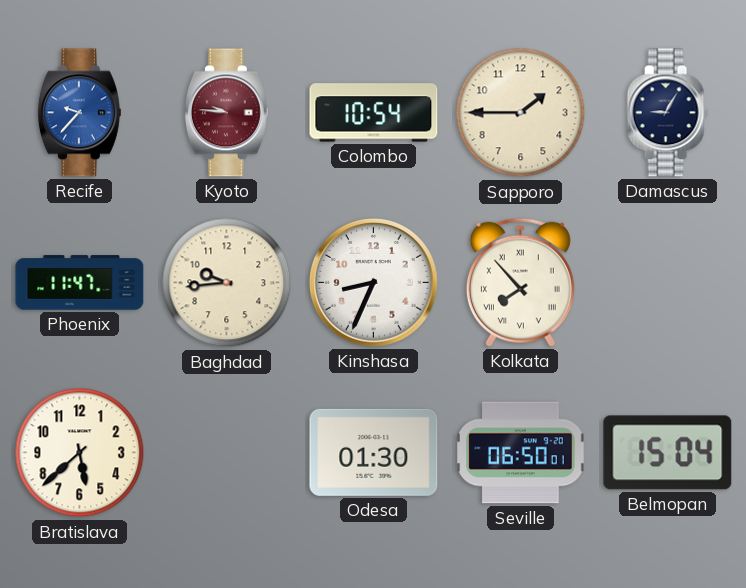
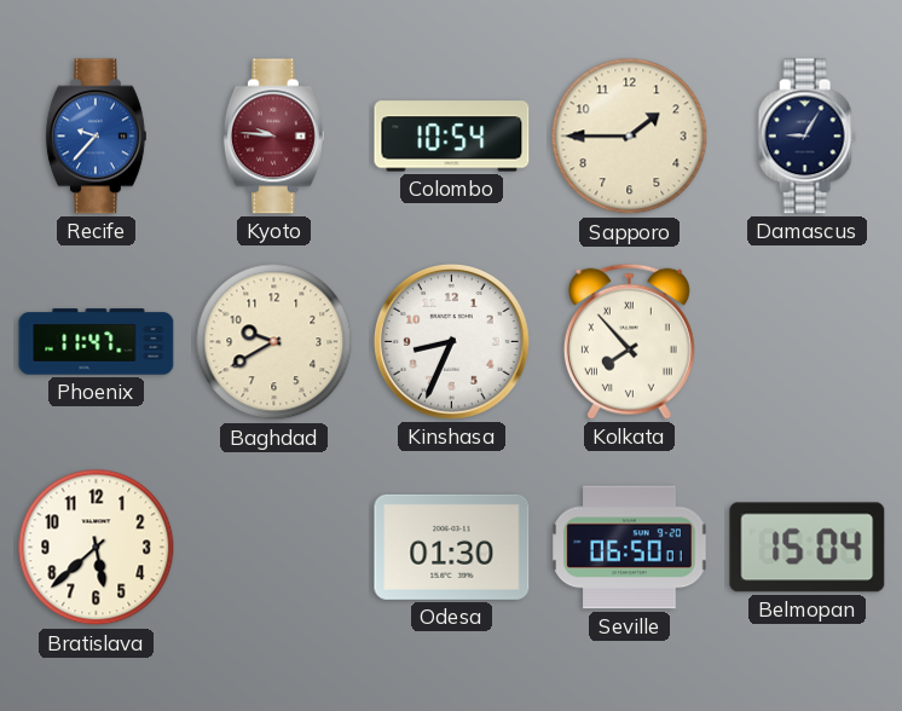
Baghdad: 9:44 -> 9:40 (274, 342)
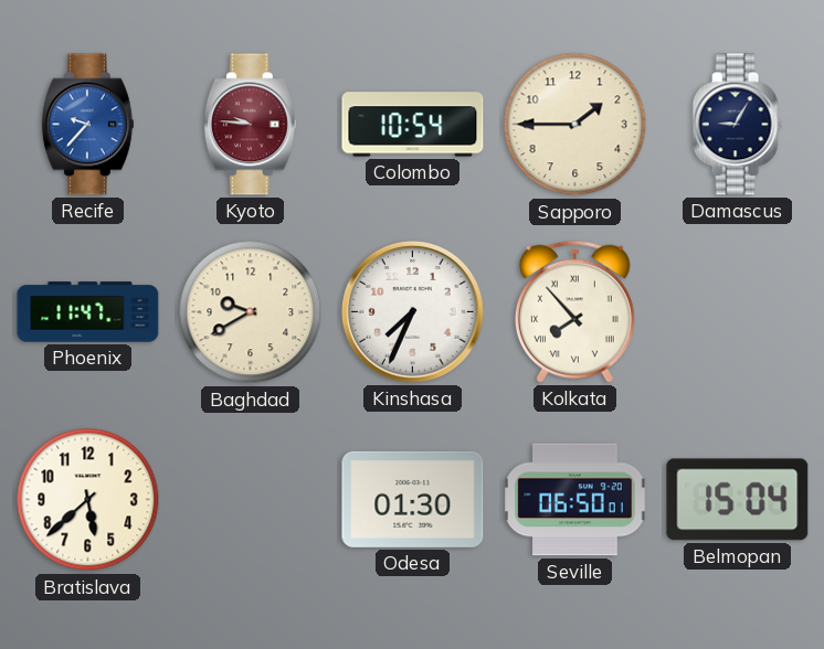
Kinshasa: 8:34 -> 7:34 (413, 312)
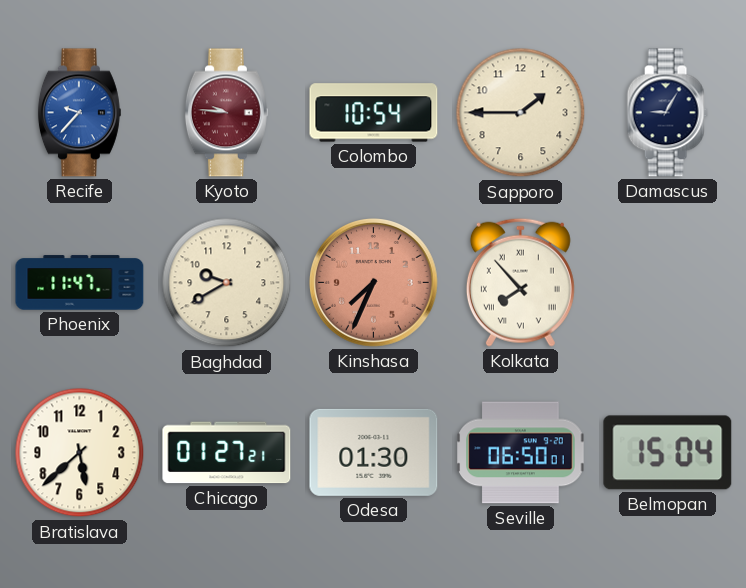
Kinshasa dial: white -> salmon (374, 283)
Chicago: none -> 01:27 (227, 453)
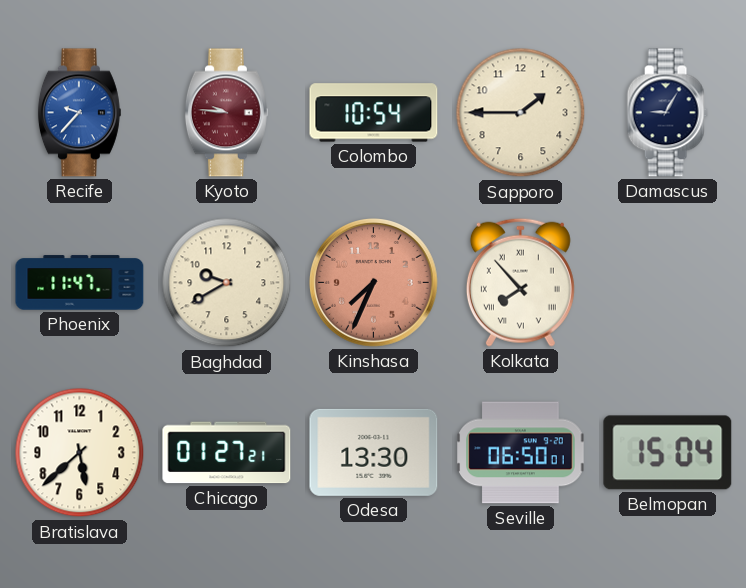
Odesa: 01:30 -> 13:30 (374, 452)
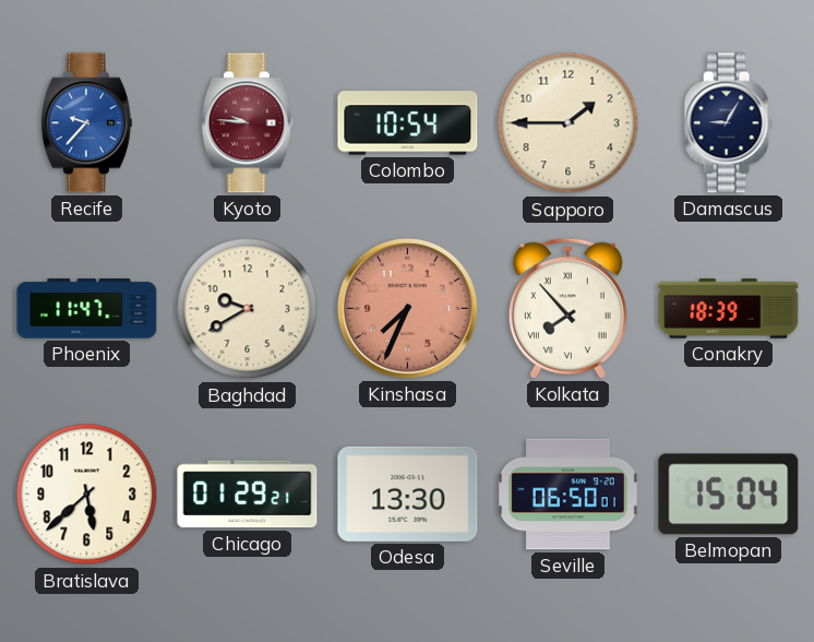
Conakry: none -> 18:39 (729, 309)
Chicago: 01:27 -> 01:29 (248, 495)
